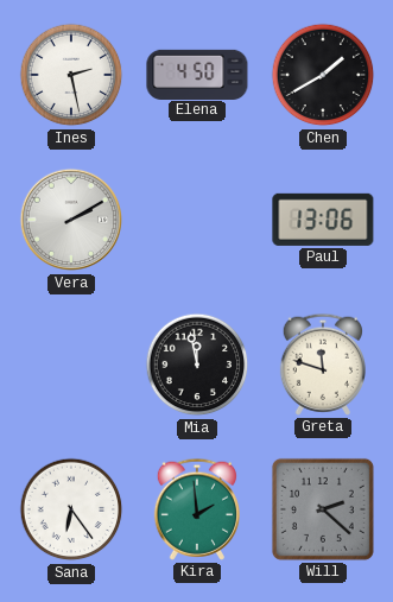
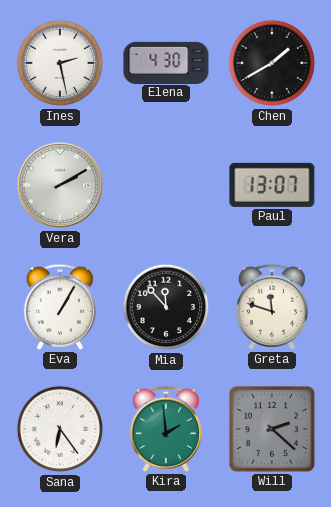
Elena: 4:50 -> 4:30 (166, 62)
Paul: 13:06 -> 13:07 (272, 185)
Eva: none -> 1:05 (59, 307)
Mia: 11:58 -> 11:53 (166, 307)
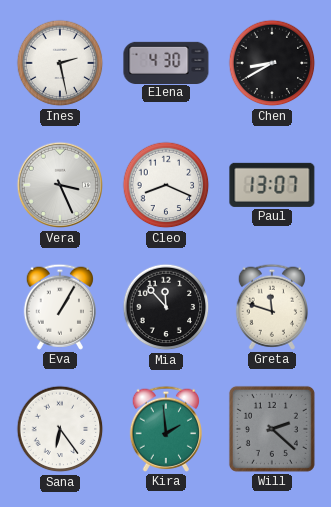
Chen: 1:40 -> 8:40 (272, 63)
Vera: 2:10 -> 3:26 (60, 185)
Cleo: none -> 8:19 (166, 185)
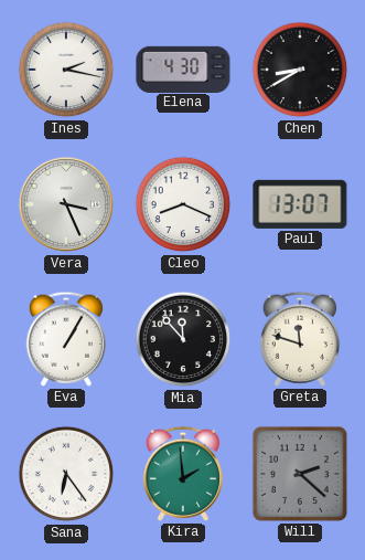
Ines: 2:28 -> 2:17 (66, 70)
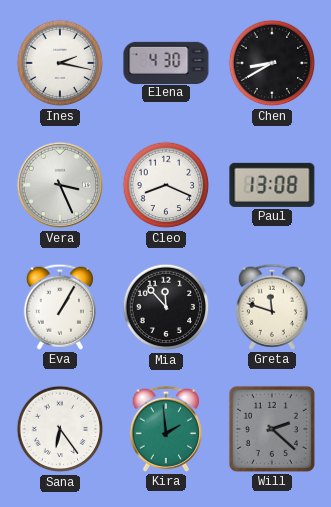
Paul: 13:07 -> 13:08 (272, 185)
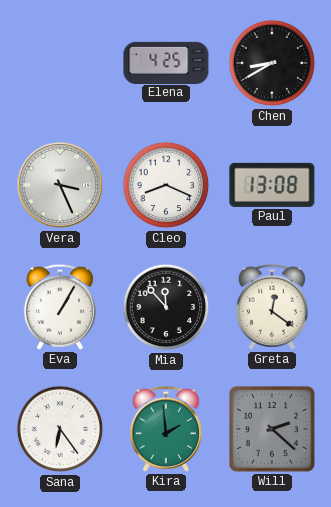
Ines: 2:17 -> none (60, 63)
Elena: 4:30 -> 4:25 (166, 62)
Greta: 11:48 -> 12:21 (271, 307)
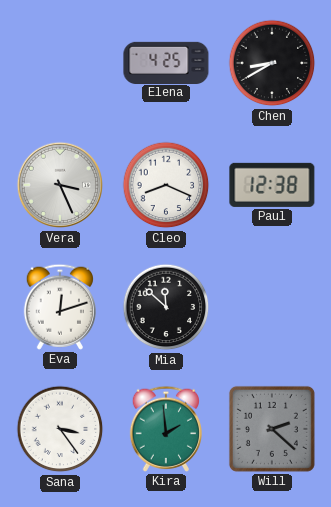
Paul: 13:08 -> 12:38 (272, 185)
Eva: 1:05 -> 12:12 (59, 307)
Mia: 11:53 -> 11:52 (166, 307)
Greta: 12:21 -> none (271, 307)
Sana: 6:24 -> 3:24 (60, 429)
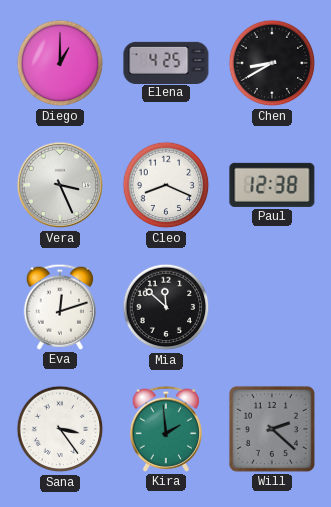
Diego: none -> 1:00 (60, 63)
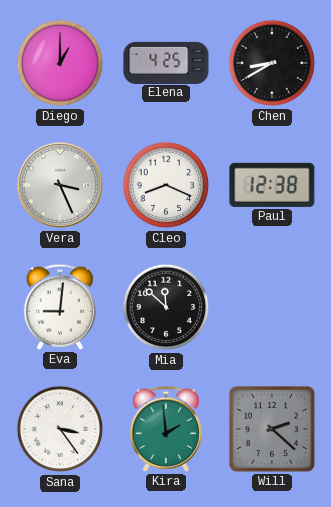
Eva: 12:12 -> 9:01 (59, 307)
